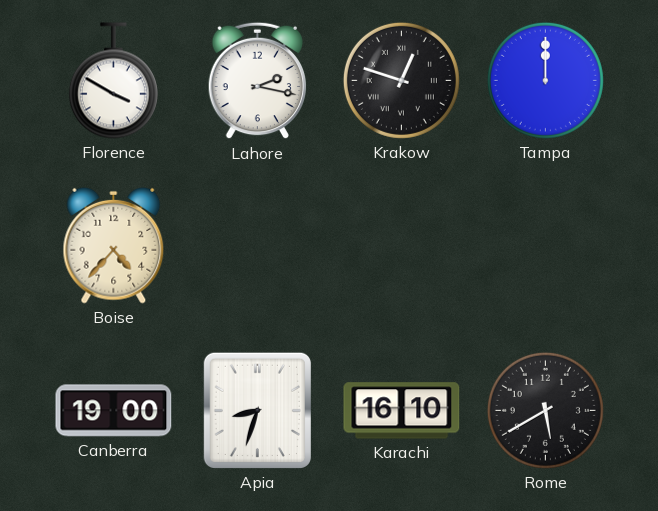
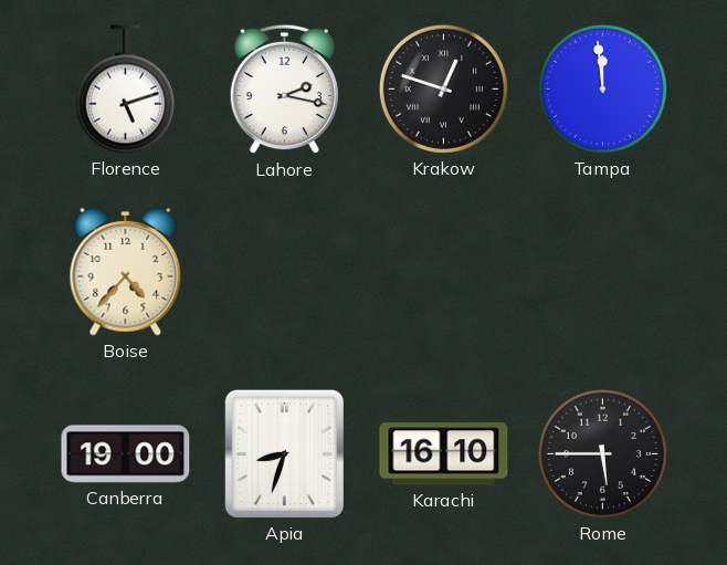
Florence: 3:50 -> 5:12 (125, 90)
Tampa: 12:00 -> 11:59 (602, 88)
Rome: 5:40 -> 5:45 (602, 453)
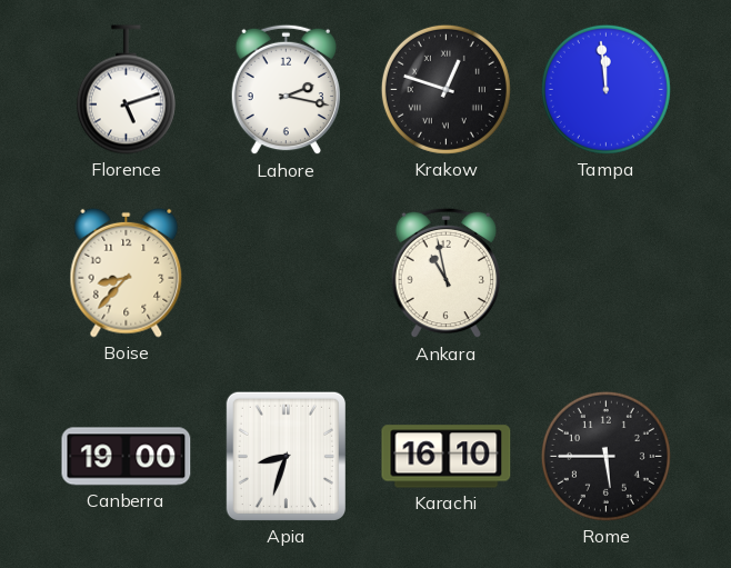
Boise: 4:37 -> 8:37 (127, 272)
Ankara: none -> 10:58 (445, 273)
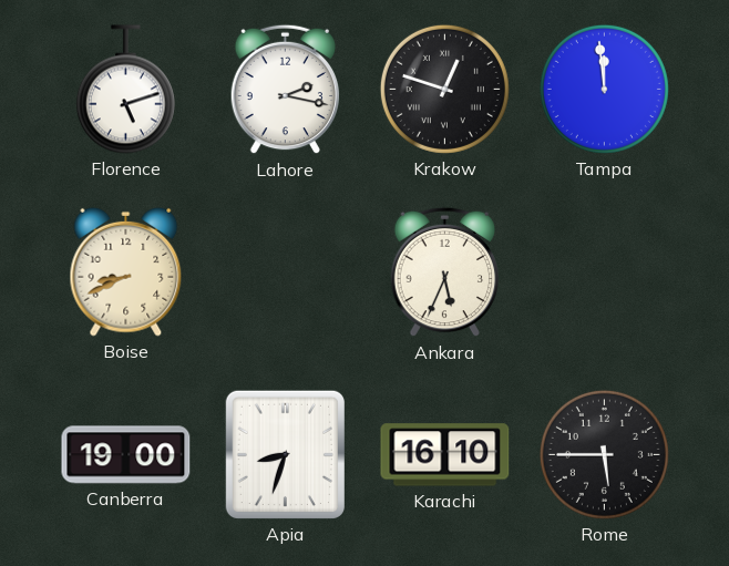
Boise: 8:37 -> 8:41 (126, 271)
Ankara: 10:58 -> 5:34 (444, 272)
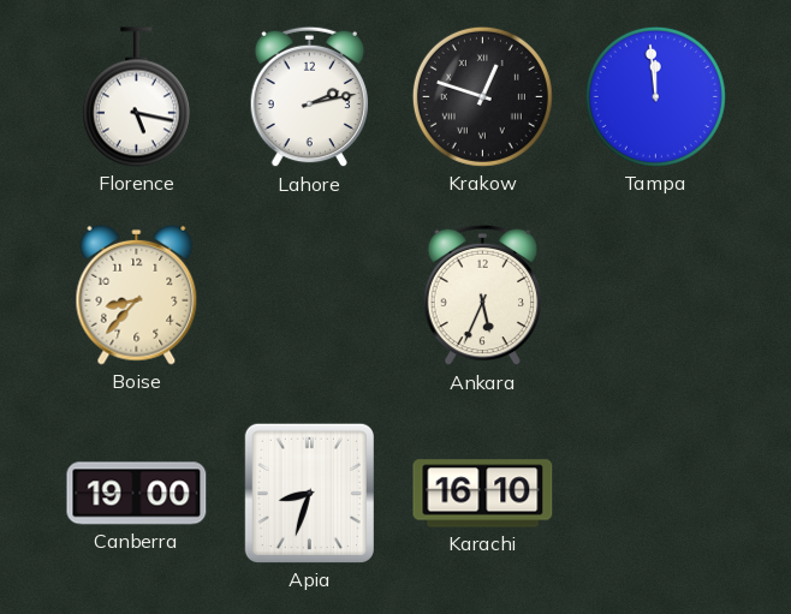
Florence: 5:12 -> 5:17 (136, 97)
Lahore: 2:17 -> 2:13 (309, 97)
Boise: 8:41 -> 8:37 (137, 294)
Rome: 5:45 -> none (604, 454)
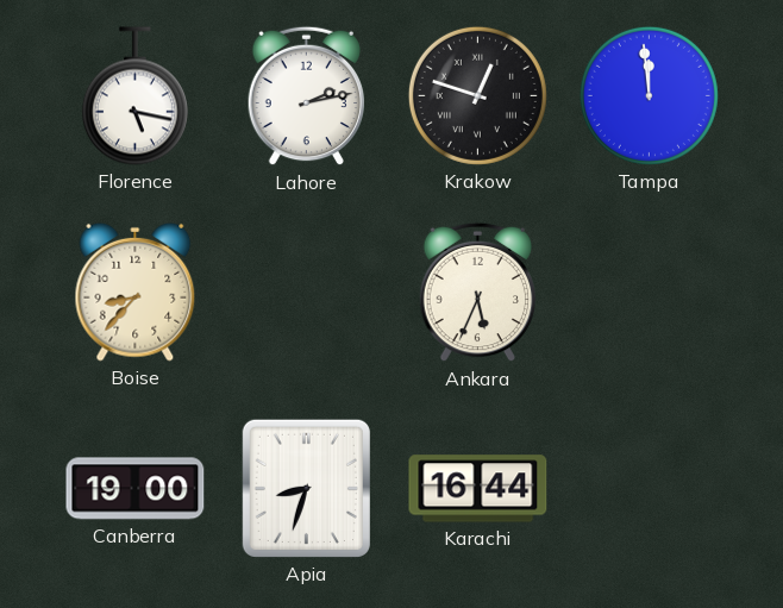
Karachi: 16:10 -> 16:44 (478, 489)
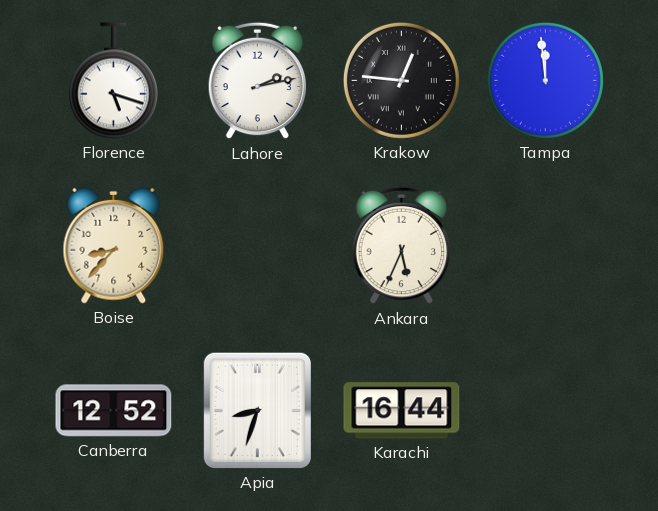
Florence: 5:17 -> 5:18 (113, 81)
Krakow: 12:48 -> 12:46 (401, 80)
Canberra: 19:00 -> 12:52 (114, 411)
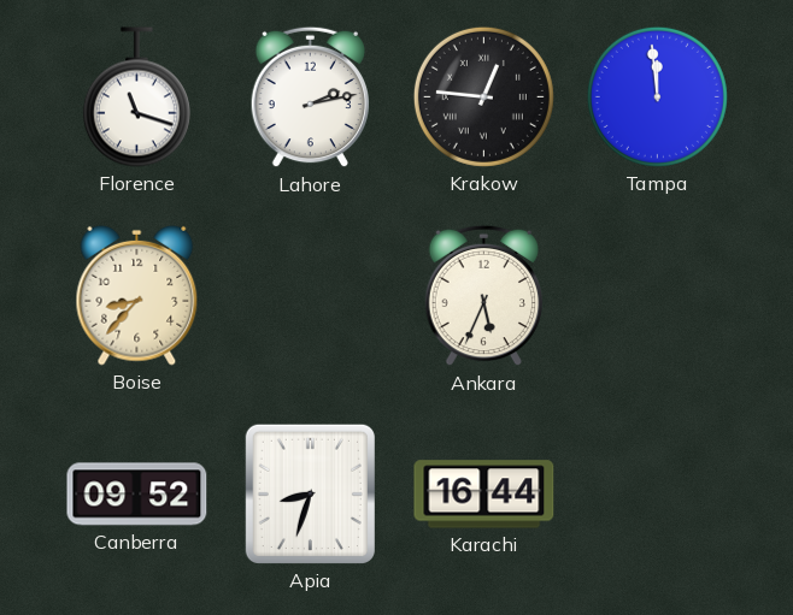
Florence: 5:18 -> 11:18 (136, 97)
Canberra: 12:52 -> 09:52 (137, 495)
